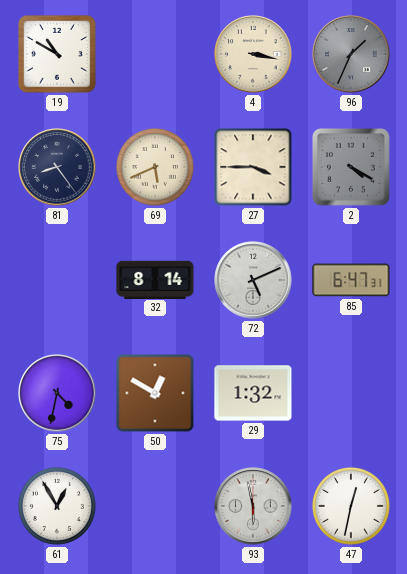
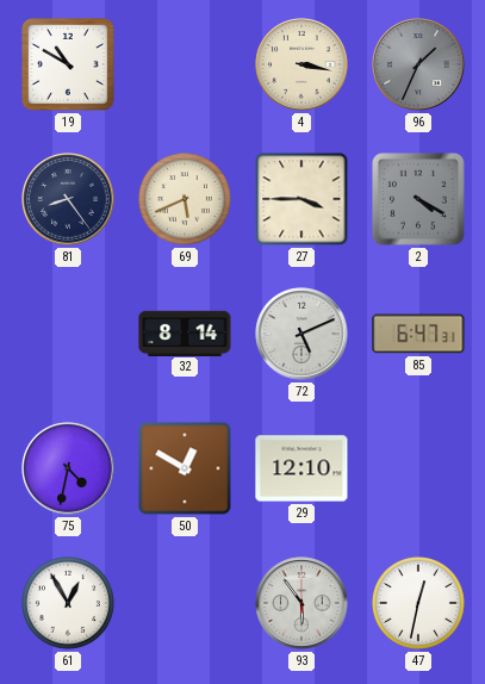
29: 1:32 -> 12:10 (301, 468)
93: 5:58 -> 5:54 (301, 603)
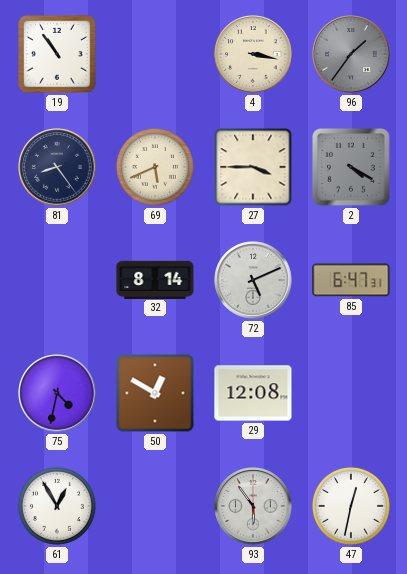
19: 10:50 -> 10:54 (58, 55)
96: 1:34 -> 1:36 (351, 54)
29: 12:10 -> 12:08 (253, 393)
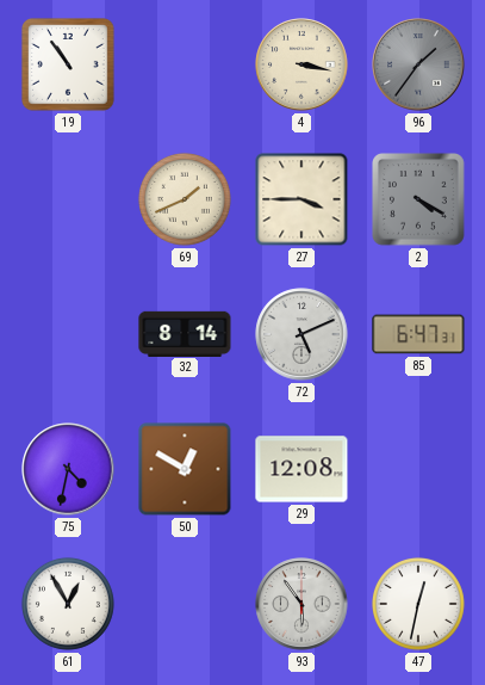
81: 8:24 -> none (57, 167)
69: 5:41 -> 1:41 (185, 199)
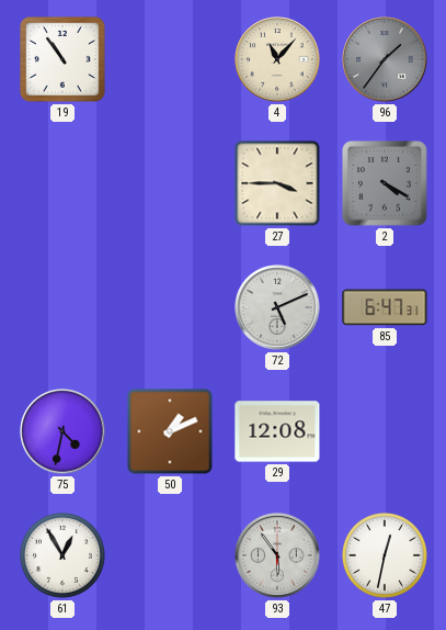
4: 3:17 -> 11:07 (277, 59)
69: 1:41 -> none (185, 199)
32: 8:14 -> none (185, 333)
50: 12:50 -> 1:11 (170, 431)
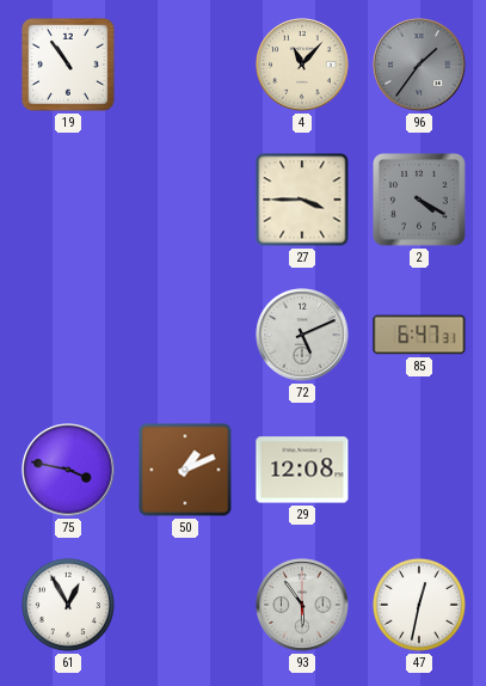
75: 4:32 -> 3:47 (68, 470)
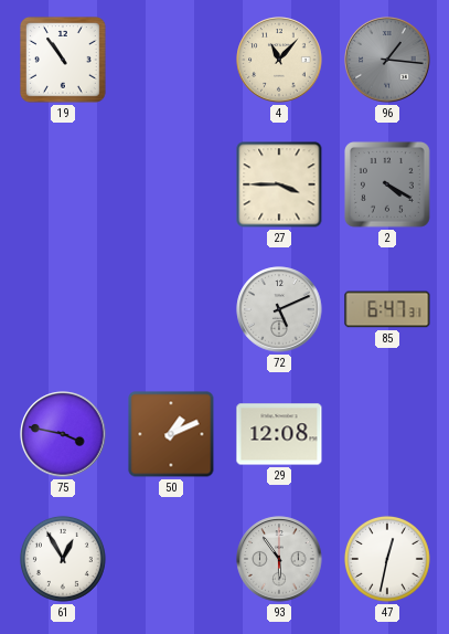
96: 1:36 -> 1:16 (387, 60)
